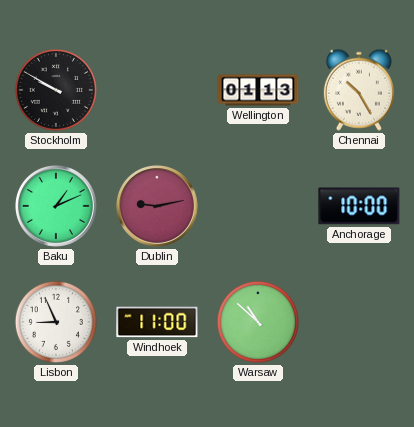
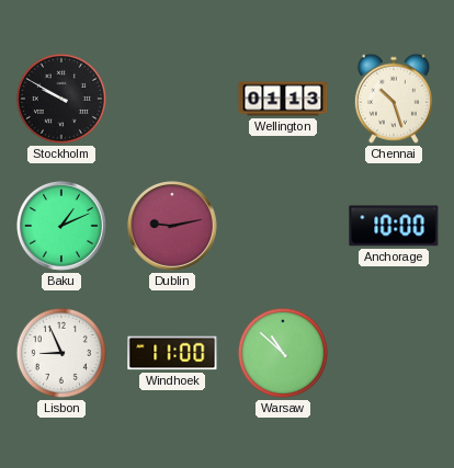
Chennai: 10:25 -> 10:27 (394, 99)
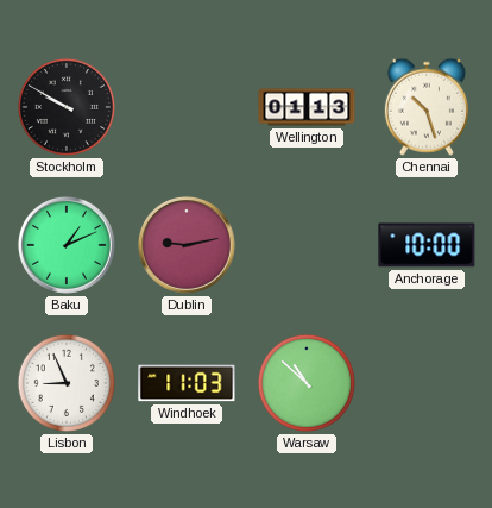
Windhoek: 11:00 -> 11:03 (187, 383)
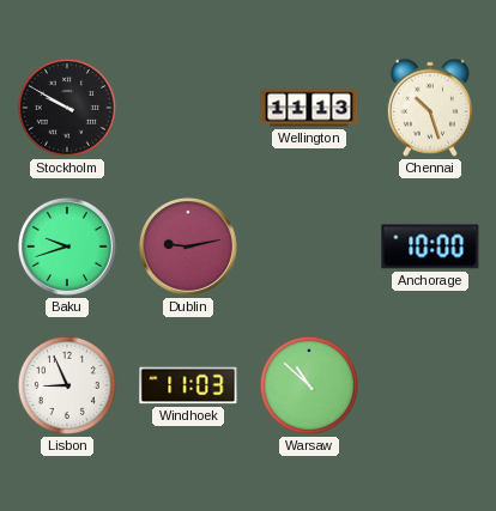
Wellington: 01:13 -> 11:13 (309, 108)
Baku: 1:11 -> 9:42 (67, 247)
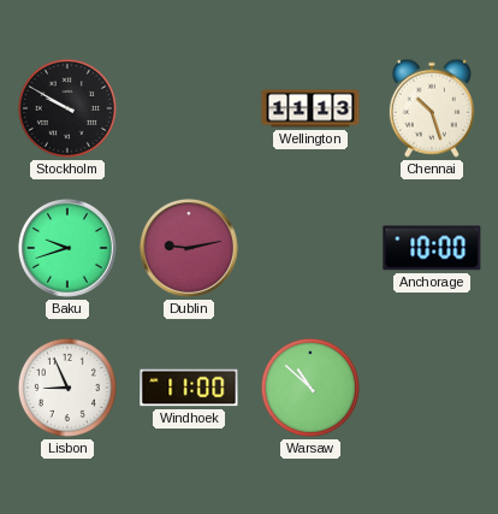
Windhoek: 11:03 -> 11:00 (189, 388)
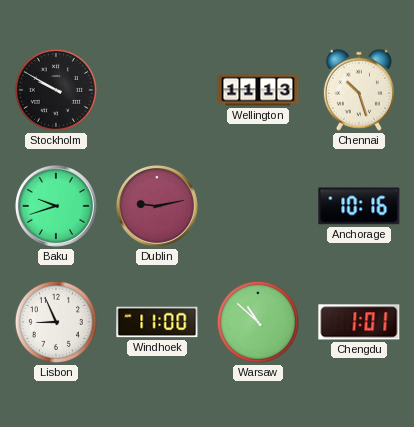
Anchorage: 10:00 -> 10:16 (359, 206)
Chengdu: none -> 1:01 (359, 322)
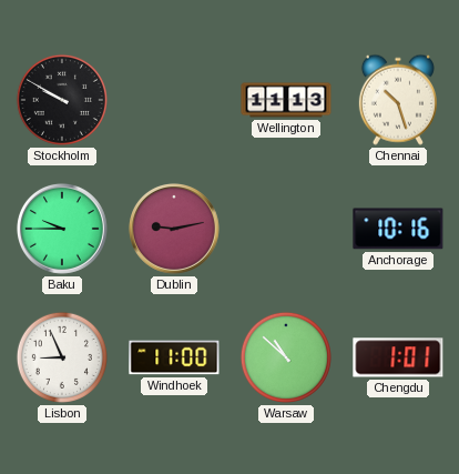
Baku: 9:42 -> 9:45 (62, 229)
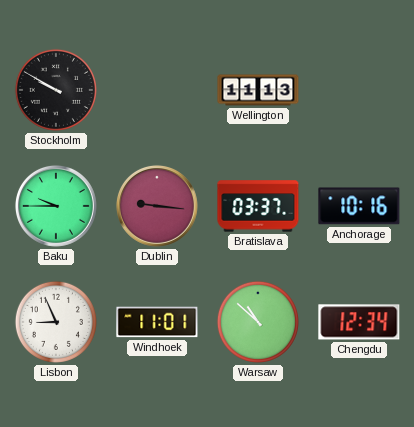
Chennai: 10:27 -> none (398, 100)
Dublin: 9:13 -> 9:16 (157, 206)
Bratislava: none -> 03:37 (258, 206)
Windhoek: 11:00 -> 11:01 (157, 322)
Chengdu: 1:01 -> 12:34 (359, 322)
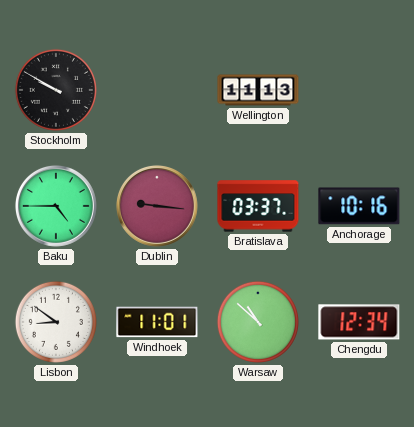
Baku: 9:45 -> 4:45 (56, 206)
Lisbon: 8:56 -> 8:51 (56, 322)
